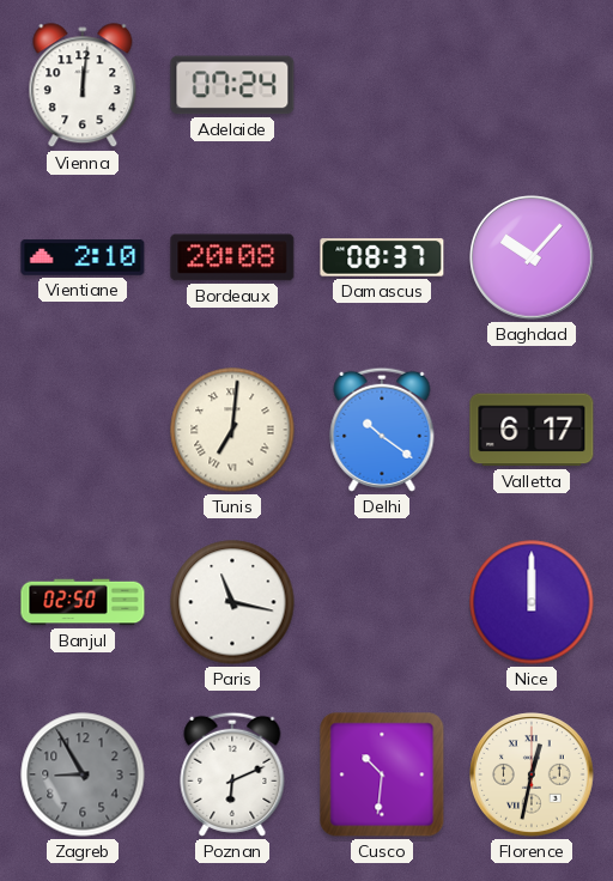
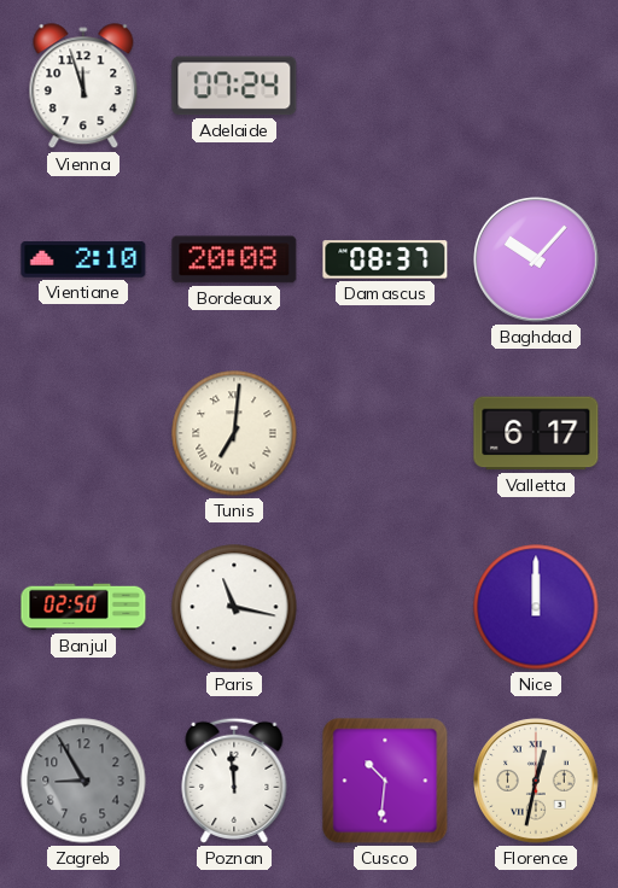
Vienna: 12:01 -> 11:57 (83, 87)
Delhi: 10:21 -> none (382, 430)
Poznan: 6:11 -> 11:59 (234, 781)
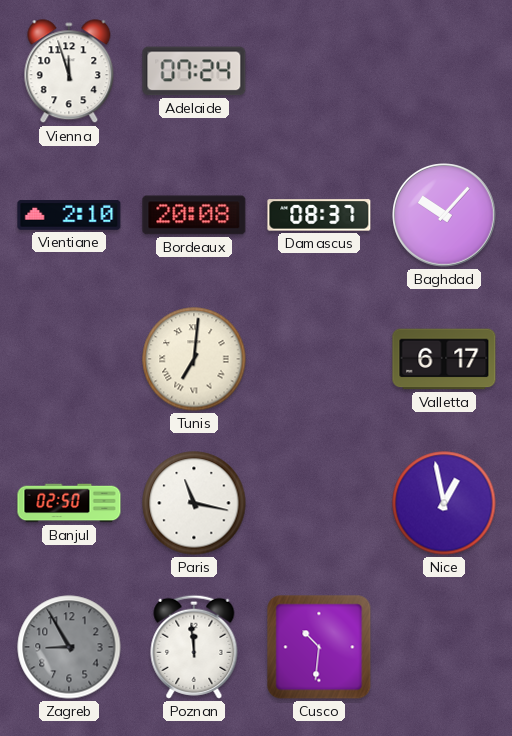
Nice: 12:00 -> 12:58 (444, 503)
Florence: 12:32 -> none (536, 781)
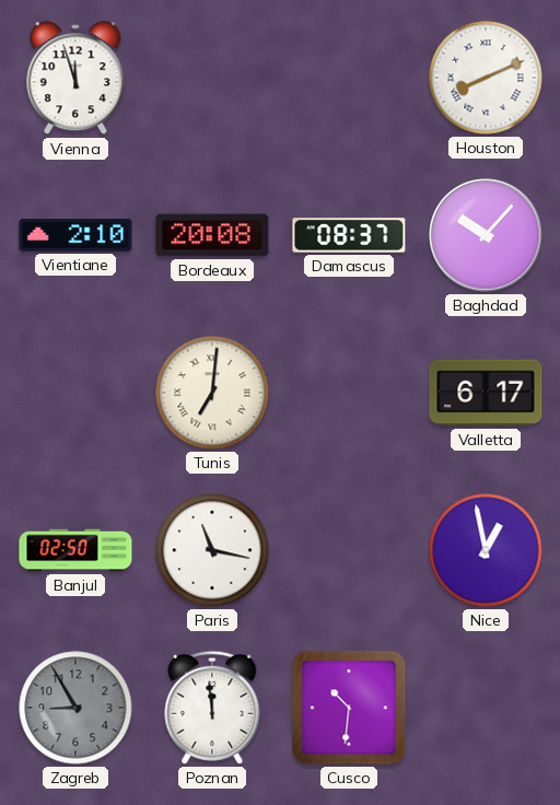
Adelaide: 07:24 -> none (194, 71)
Houston: none -> 8:11 (486, 78)
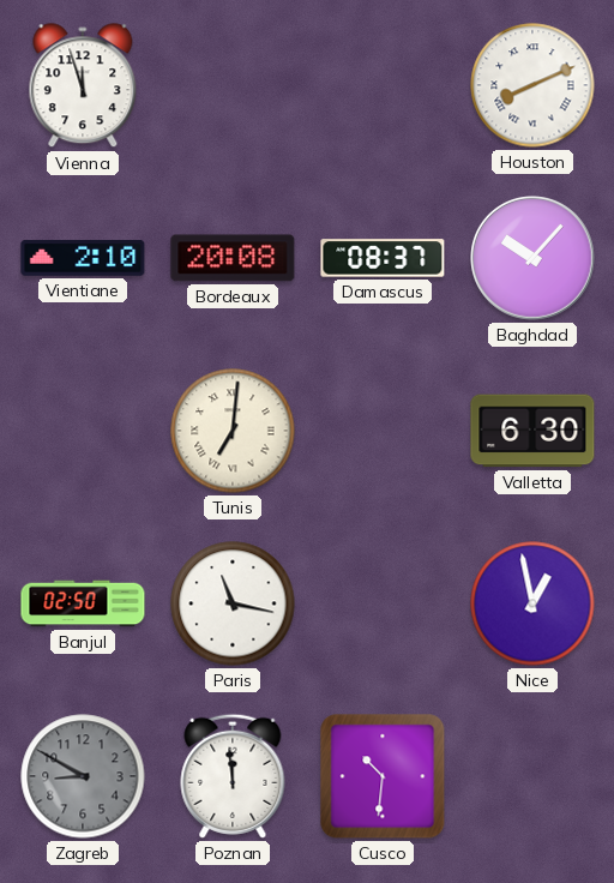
Valletta: 6:17 -> 6:30 (532, 431)
Zagreb: 8:55 -> 8:50 (83, 776)
